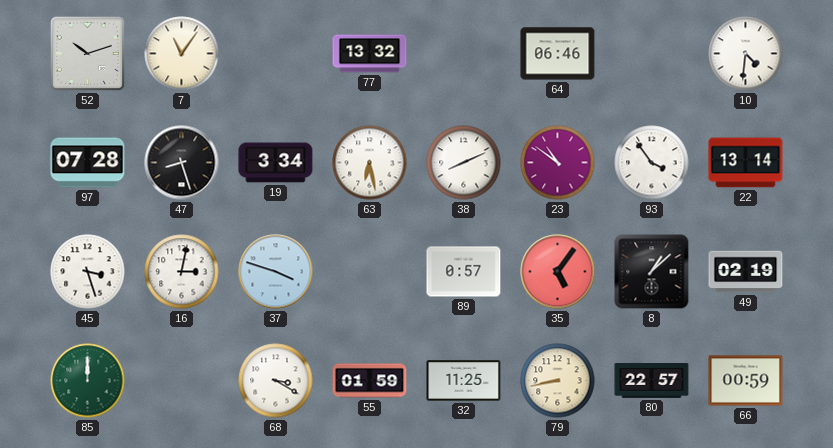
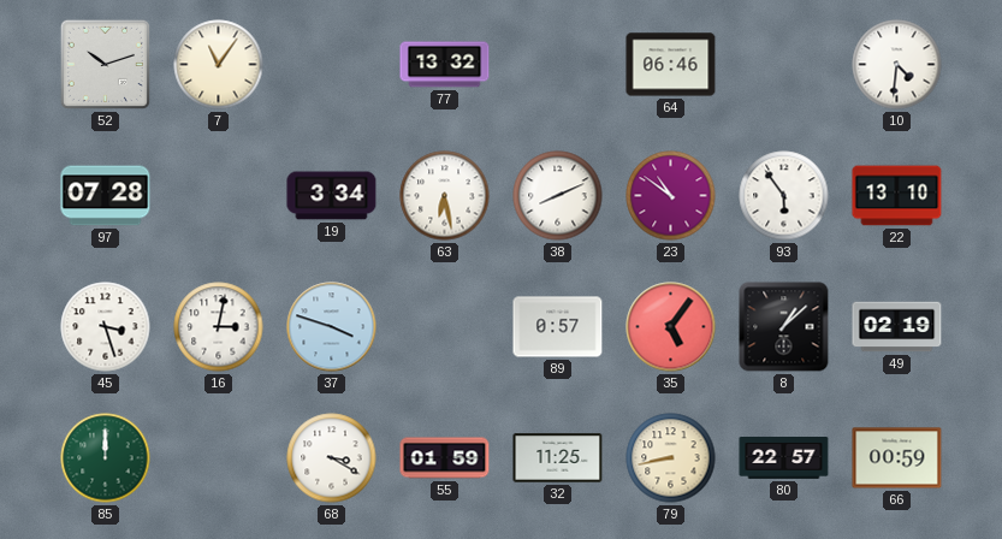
47: 8:27 -> none (182, 163)
93: 3:54 -> 5:54 (784, 196)
22: 13:14 -> 13:10 (897, 196)
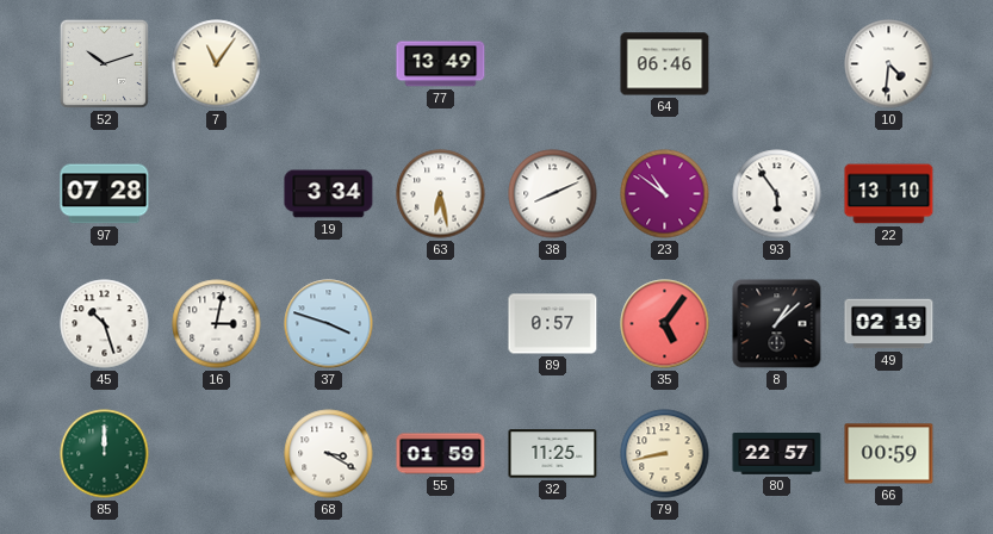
77: 13:32 -> 13:49 (441, 64)
45: 3:27 -> 10:27 (105, 324)
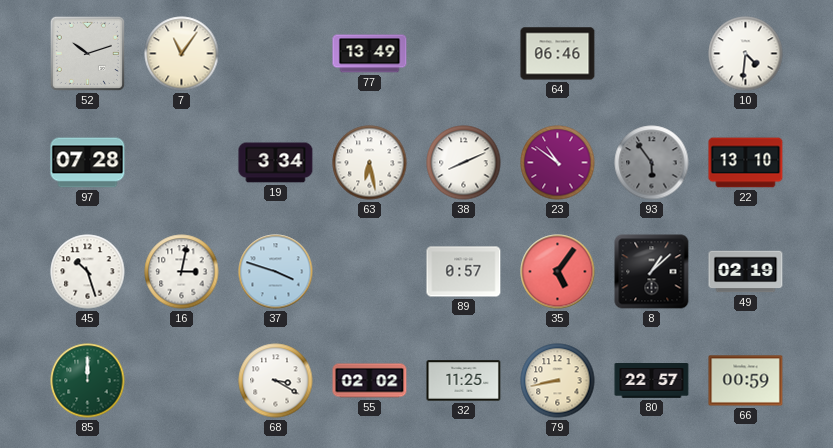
93 dial: white -> grey (652, 163)
55: 01:59 -> 02:02 (370, 381)
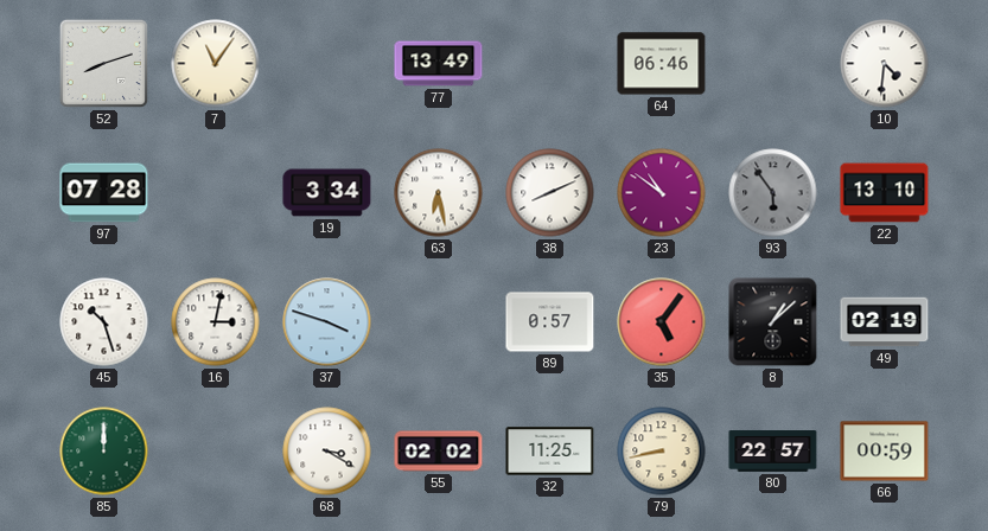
52: 10:12 -> 8:12 (103, 63)
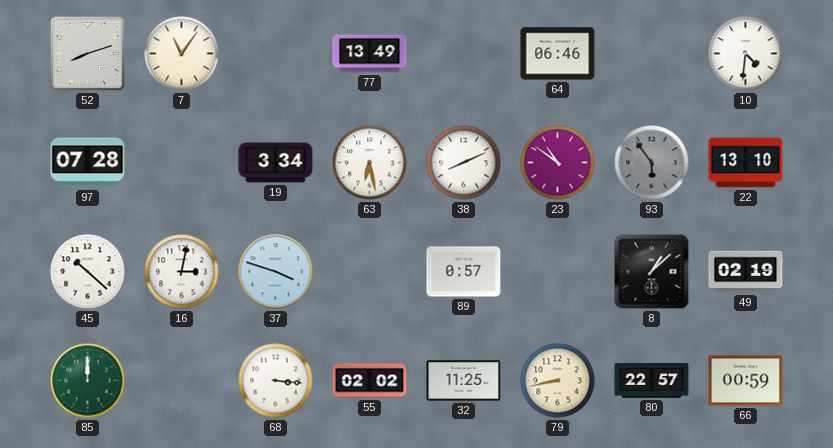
45: 10:27 -> 10:22 (88, 272)
35: 5:06 -> none (662, 322)
68: 3:20 -> 3:16 (276, 381)
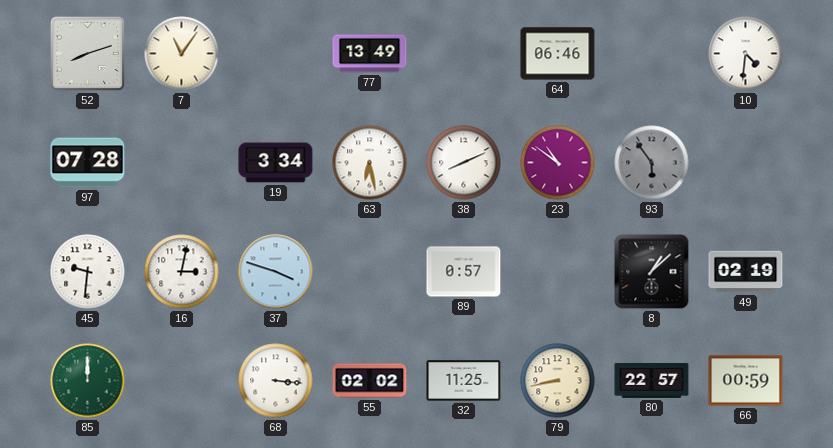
22: 13:10 -> none (746, 163)
45: 10:22 -> 9:31 (88, 272)
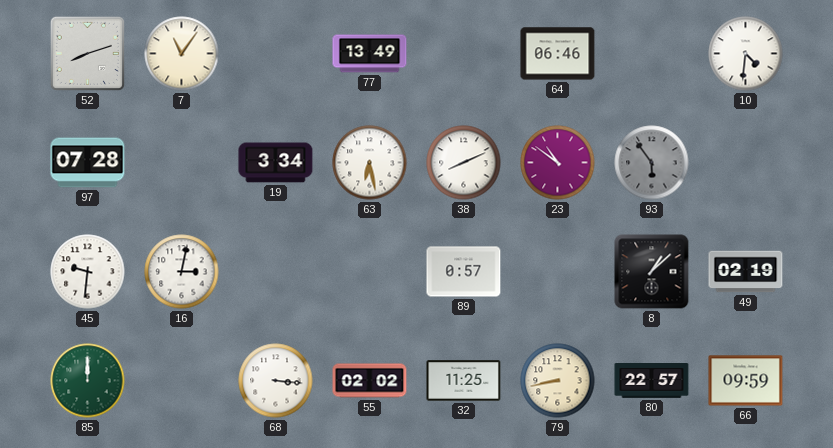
37: 3:48 -> none (276, 272)
66: 00:59 -> 09:59 (746, 381)
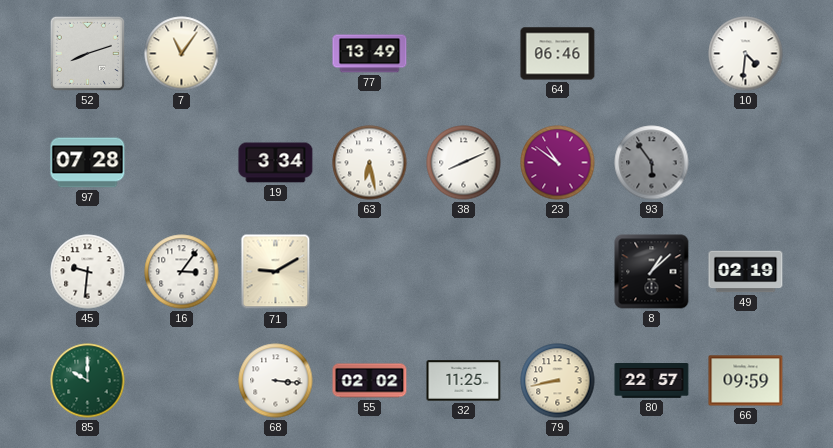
16: 3:02 -> 3:06 (182, 272)
71: none -> 9:10 (276, 272)
89: 0:57 -> none (464, 272)
85: 12:00 -> 10:00 (88, 381)
